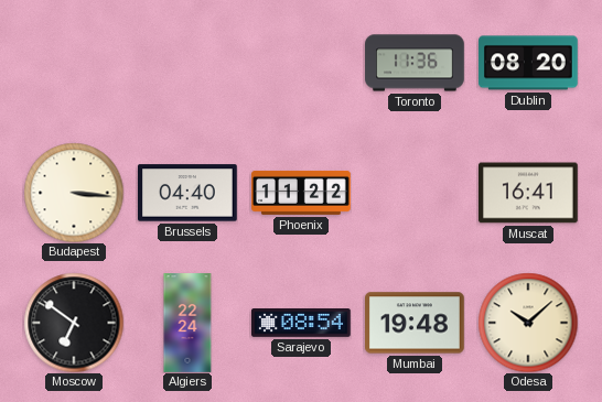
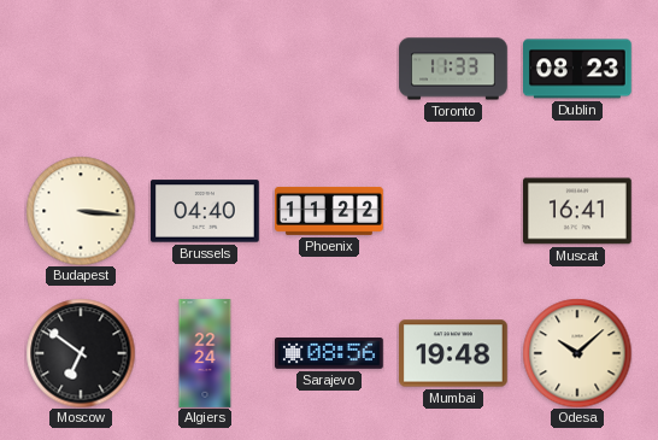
Toronto: 11:36 -> 11:33 (453, 69)
Dublin: 08:20 -> 08:23 (578, 69)
Sarajevo: 08:54 -> 08:56 (330, 354)
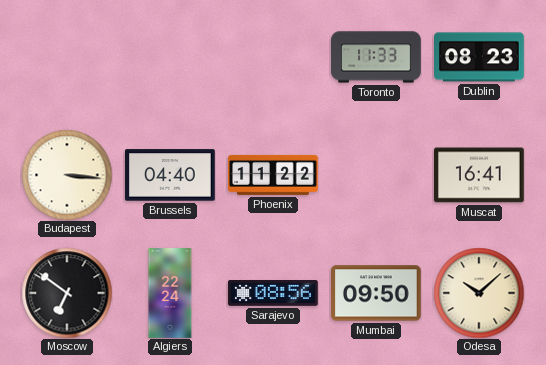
Mumbai: 19:48 -> 09:50 (377, 293)
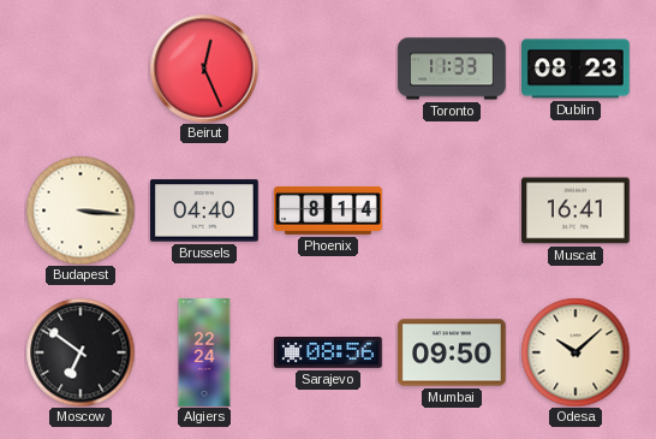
Beirut: none -> 12:26 (204, 69)
Phoenix: 11:22 -> 8:14 (328, 210)
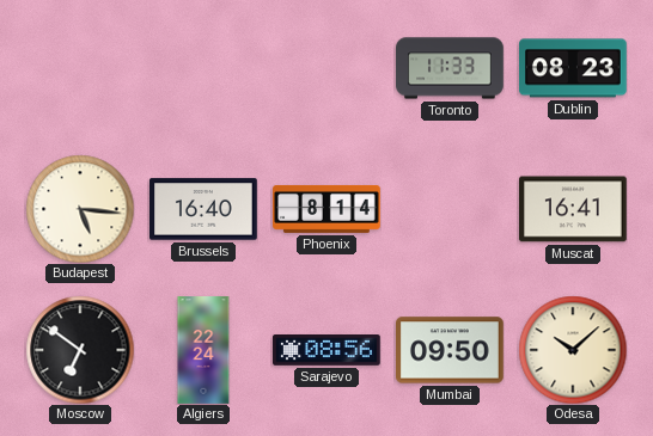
Beirut: 12:26 -> none (204, 69)
Budapest: 3:16 -> 5:16 (80, 209)
Brussels: 04:40 -> 16:40 (205, 209)
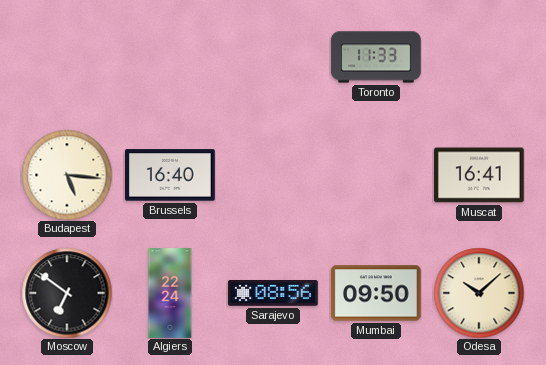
Dublin: 08:23 -> none (574, 68)
Phoenix: 8:14 -> none (326, 209)
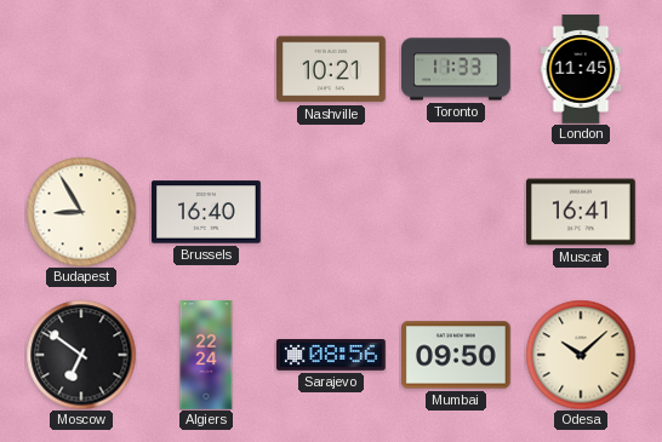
Nashville: none -> 10:21 (332, 69)
London: none -> 11:45 (581, 69)
Budapest: 5:16 -> 8:55 (81, 212)
